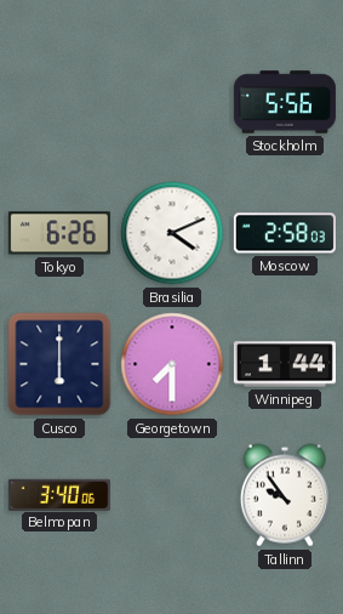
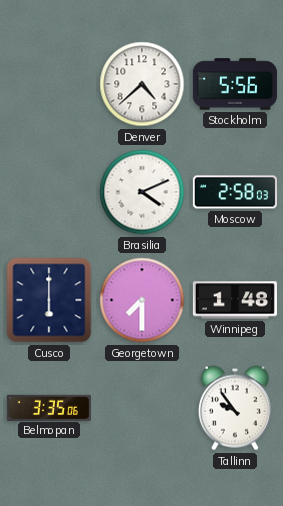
Denver: none -> 4:38 (142, 84)
Tokyo: 6:26 -> none (59, 233)
Winnipeg: 1:44 -> 1:48 (235, 300)
Belmopan: 3:40 -> 3:35 (49, 407)
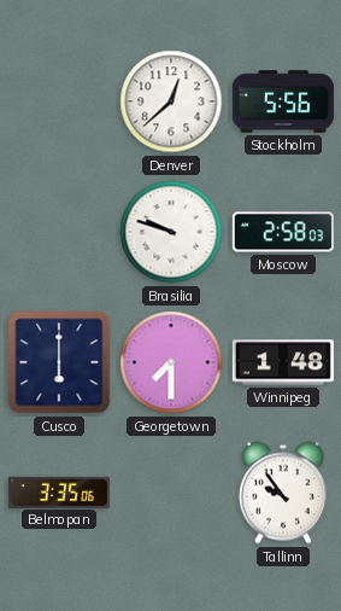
Denver: 4:38 -> 12:38 (171, 101)
Brasilia: 4:11 -> 9:48 (171, 232)
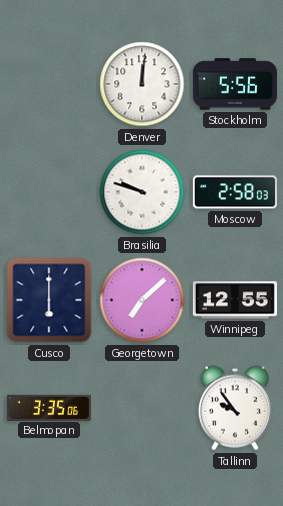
Denver: 12:38 -> 12:01 (142, 84)
Georgetown: 7:30 -> 7:08 (142, 300)
Winnipeg: 1:48 -> 12:55 (235, 300)
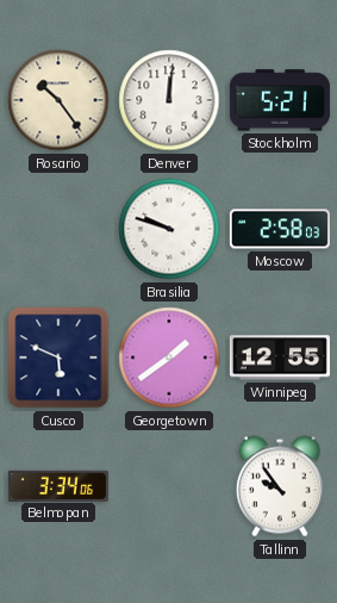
Rosario: none -> 10:24 (58, 100)
Stockholm: 5:56 -> 5:21 (280, 100)
Cusco: 6:00 -> 5:49 (58, 358)
Georgetown: 7:08 -> 1:39 (169, 358)
Belmopan: 3:35 -> 3:34 (58, 485)
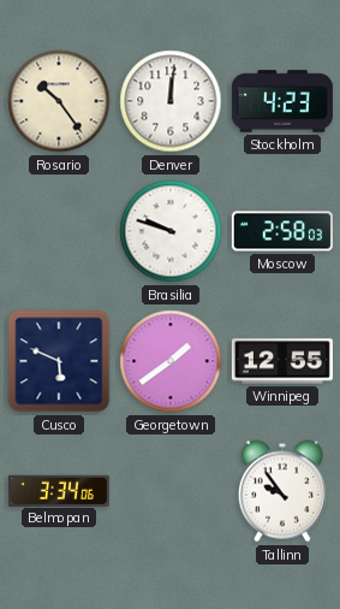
Stockholm: 5:21 -> 4:23 (282, 101)
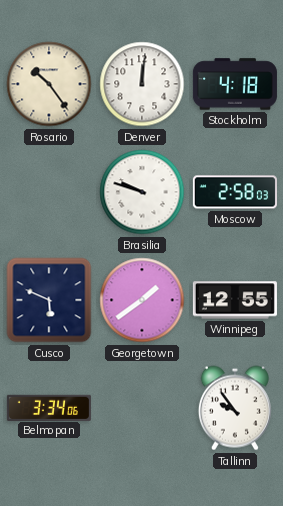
Stockholm: 4:23 -> 4:18 (235, 84)
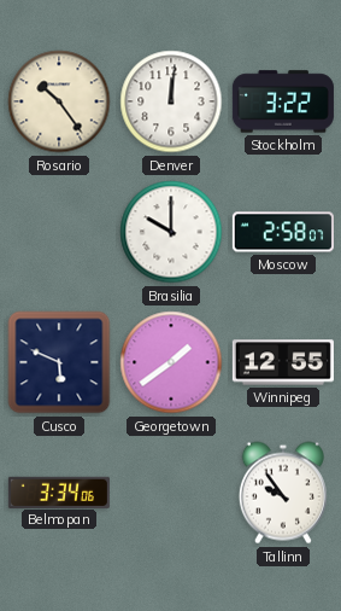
Stockholm: 4:18 -> 3:22 (283, 101)
Brasilia: 9:48 -> 10:00 (171, 232)
Moscow: 2:58:03 -> 2:58:07 (283, 232)
